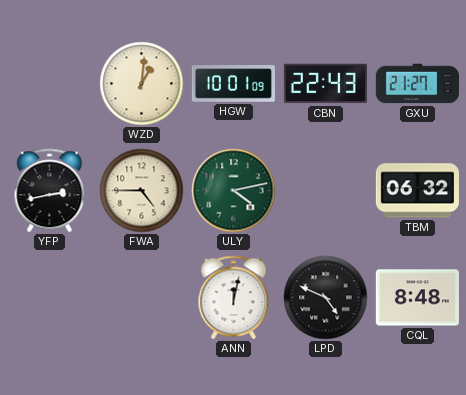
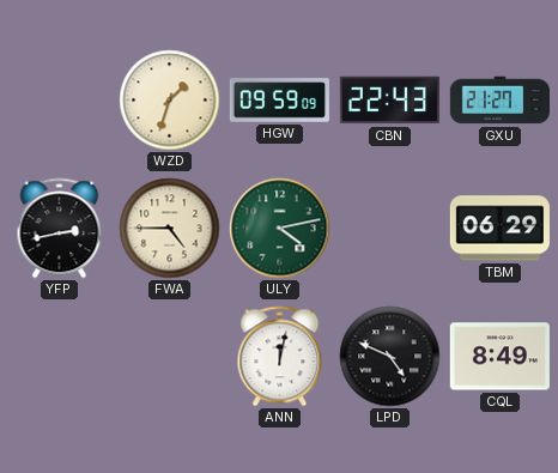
WZD: 1:01 -> 1:33 (170, 101)
HGW: 10:01 -> 09:59 (279, 101)
TBM: 06:32 -> 06:29 (499, 229)
CQL: 8:48 -> 8:49 (499, 357)
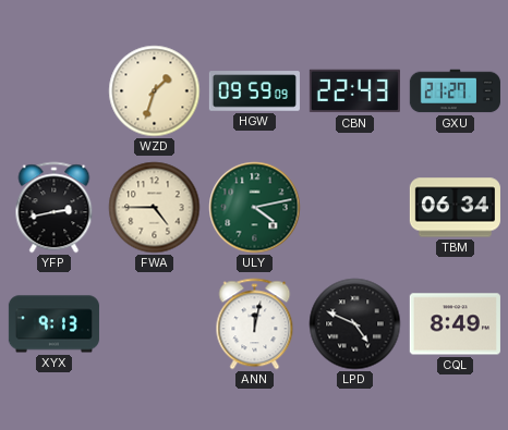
TBM: 06:29 -> 06:34 (455, 208)
XYX: none -> 9:13 (53, 324)
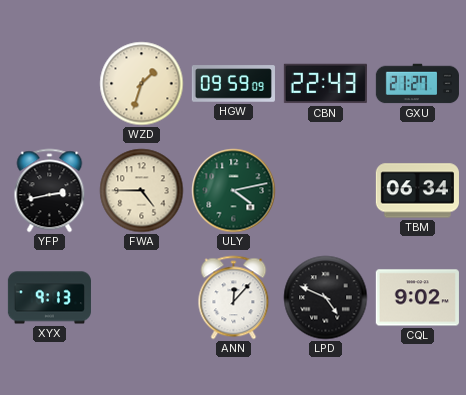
ANN: 12:02 -> 12:07 (234, 298)
CQL: 8:49 -> 9:02 (417, 298)
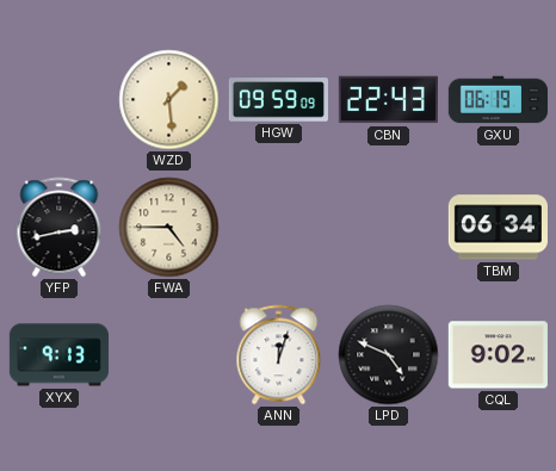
WZD: 1:33 -> 1:29 (169, 100)
GXU: 21:27 -> 06:19 (498, 100)
ULY: 4:13 -> none (234, 191)
ANN: 12:07 -> 12:03 (279, 355)
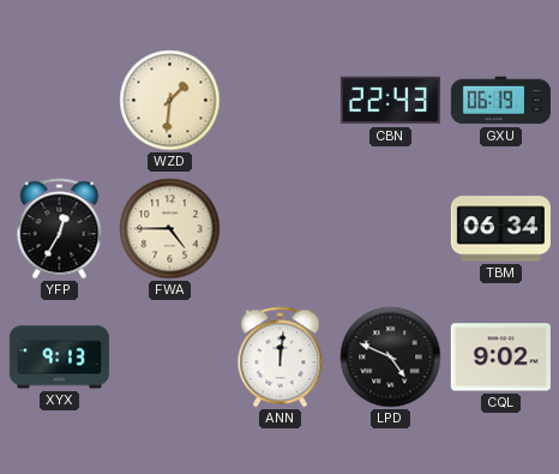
WZD: 1:29 -> 1:31 (170, 101)
HGW: 09:59 -> none (278, 100)
YFP: 2:43 -> 12:35 (60, 229)
ANN: 12:03 -> 12:01 (281, 358)
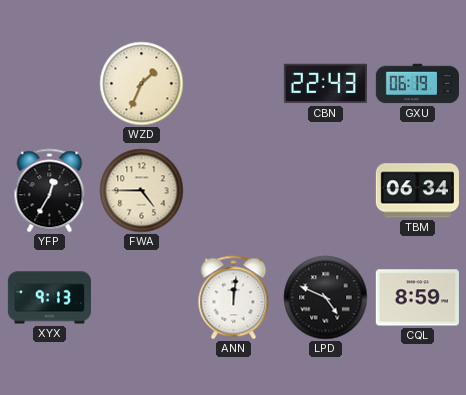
WZD: 1:31 -> 1:34 (142, 84)
CQL: 9:02 -> 8:59 (417, 298)
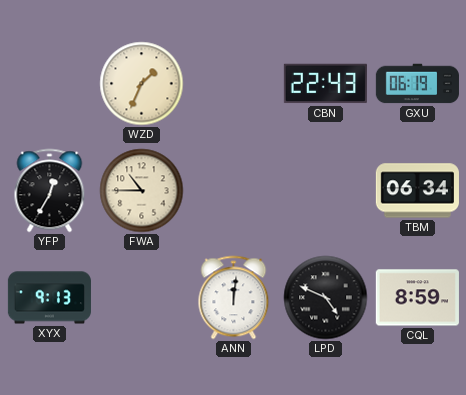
FWA: 4:45 -> 10:45 (142, 191)
